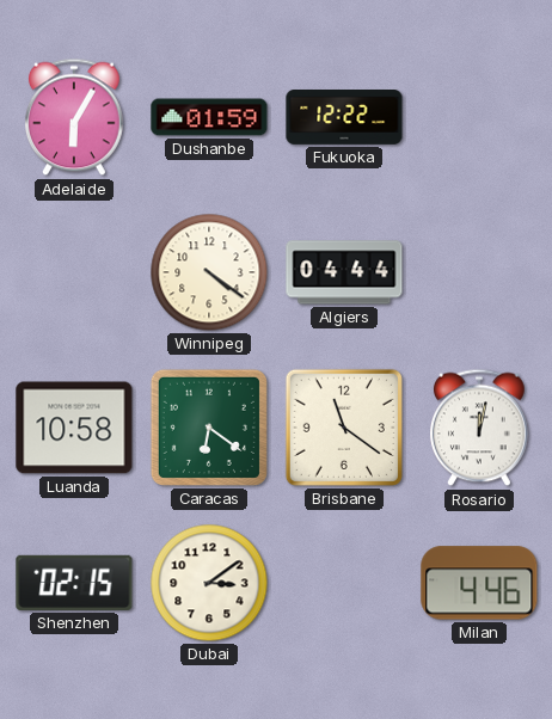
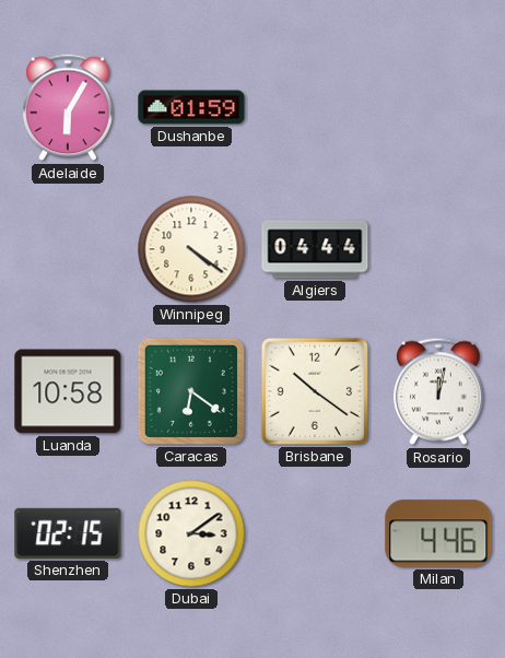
Fukuoka: 12:22 -> none (344, 118)
Brisbane: 11:21 -> 10:21 (315, 391)
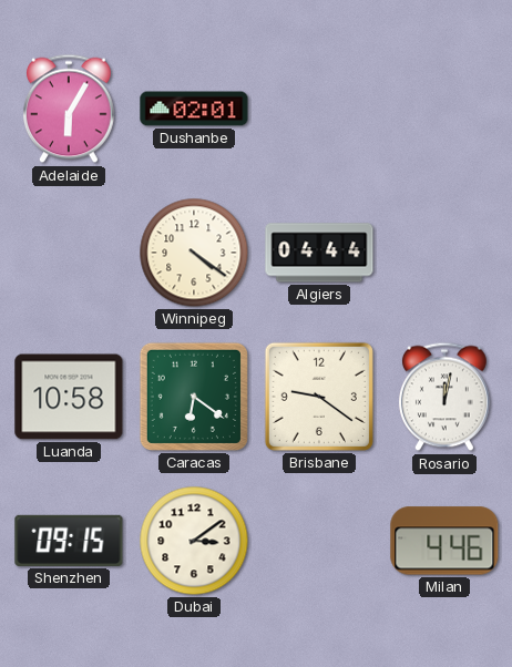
Dushanbe: 01:59 -> 02:01 (194, 109)
Brisbane: 10:21 -> 9:21 (319, 397)
Shenzhen: 02:15 -> 09:15 (69, 541)
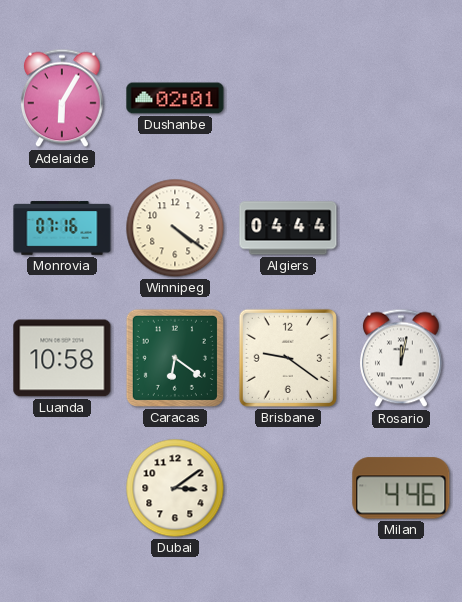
Monrovia: none -> 07:16 (62, 228)
Shenzhen: 09:15 -> none (69, 541)
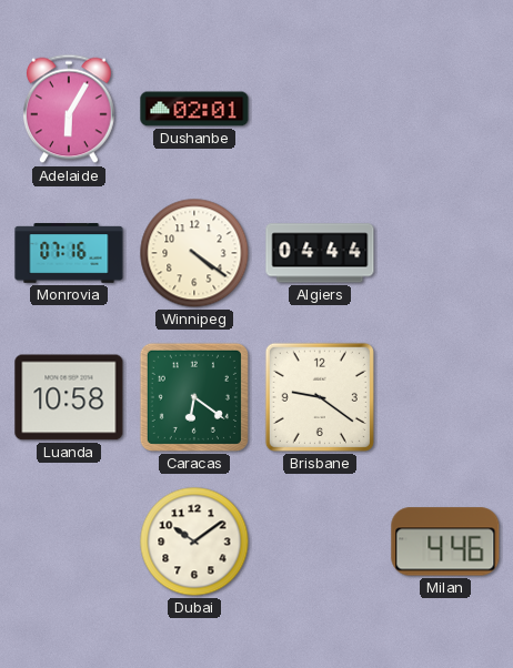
Rosario: 12:02 -> none (401, 358)
Dubai: 3:09 -> 10:09 (194, 542)
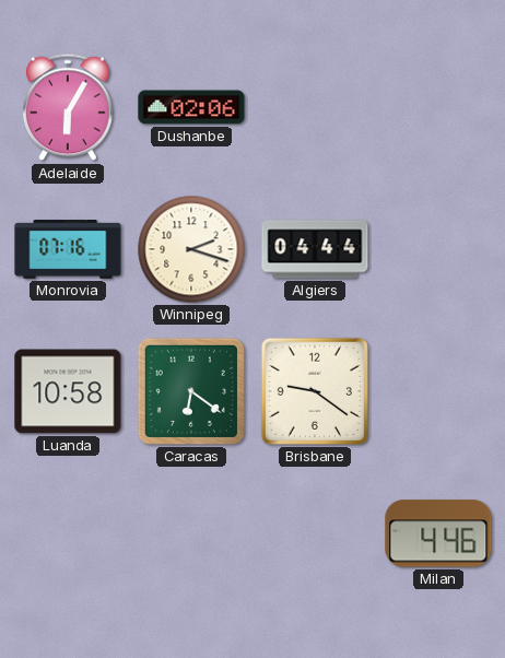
Dushanbe: 02:01 -> 02:06 (191, 107)
Winnipeg: 4:21 -> 2:18 (191, 249)
Dubai: 10:09 -> none (194, 542)
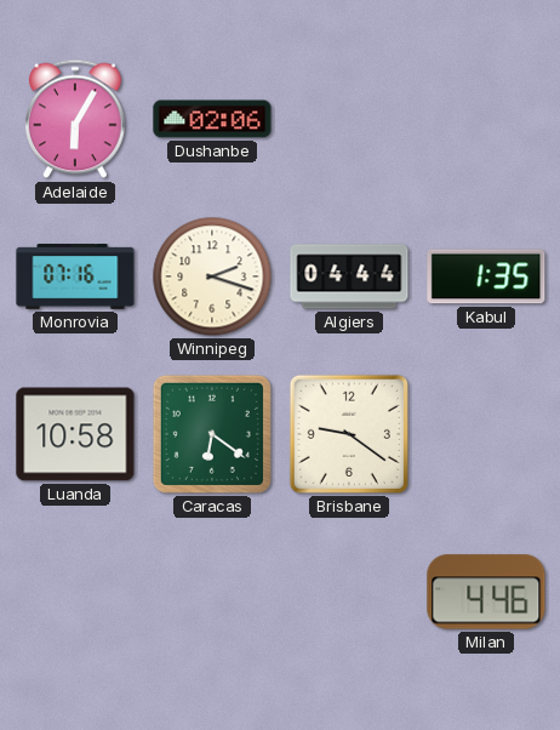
Kabul: none -> 1:35 (486, 276)
